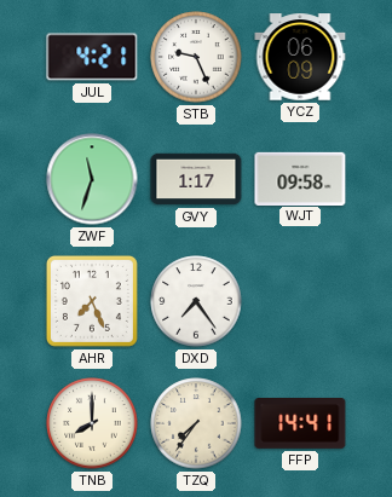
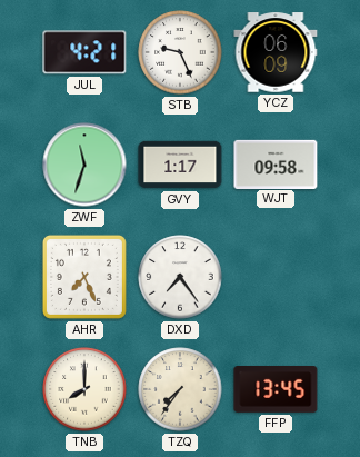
FFP: 14:41 -> 13:45 (276, 390)
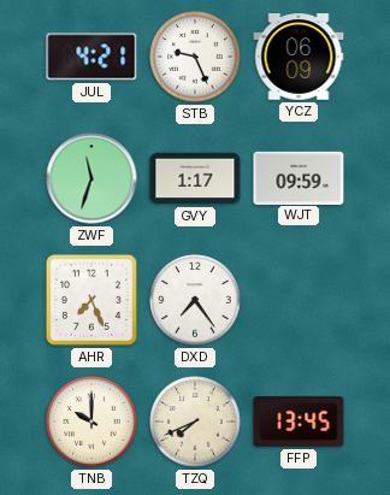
WJT: 09:58 -> 09:59 (299, 177)
TNB: 8:00 -> 10:00 (91, 422)
TZQ: 7:36 -> 7:41 (195, 422)
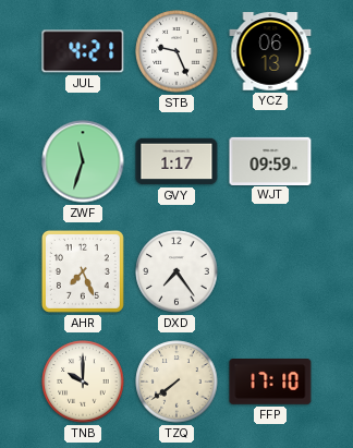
YCZ: 06:09 -> 06:13 (270, 51)
TZQ: 7:41 -> 7:39 (176, 382)
FFP: 13:45 -> 17:10 (270, 383)
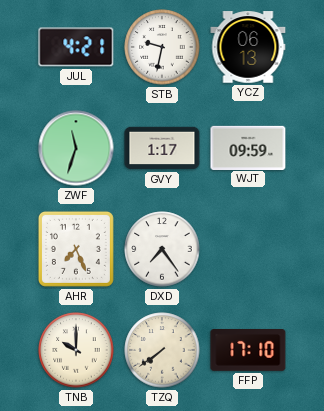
STB: 9:26 -> 9:32 (162, 47)
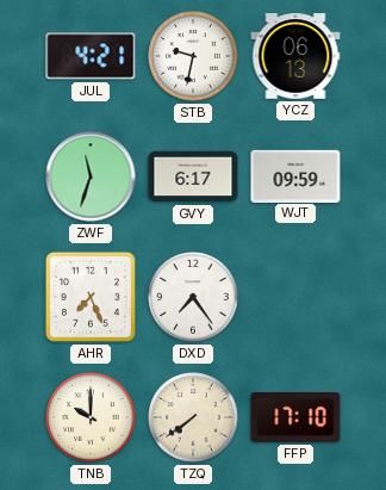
GVY: 1:17 -> 6:17 (193, 176)
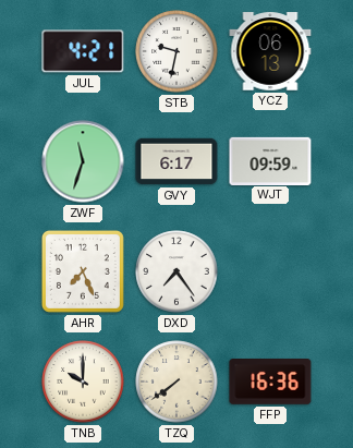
FFP: 17:10 -> 16:36 (270, 383)
